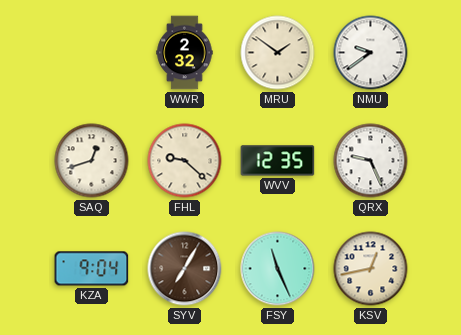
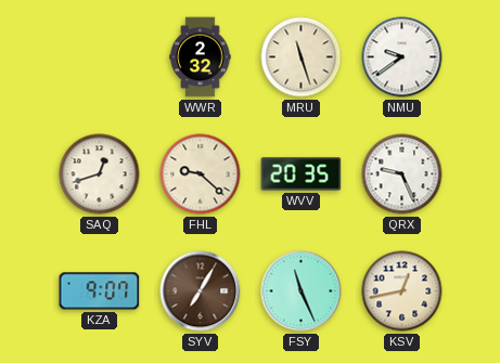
MRU: 1:51 -> 11:27 (302, 57)
WVV: 12:35 -> 20:35 (302, 174)
KZA: 9:04 -> 9:07 (100, 291)
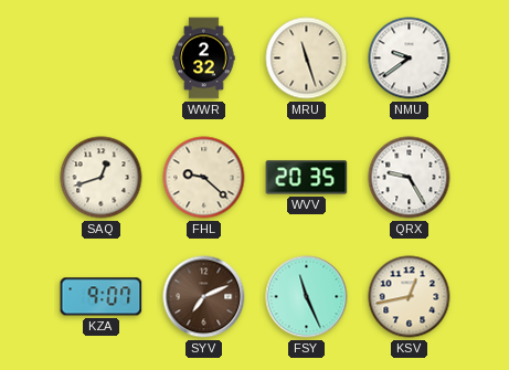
QRX: 9:26 -> 9:25 (410, 178)
SYV: 7:05 -> 7:11 (204, 297)
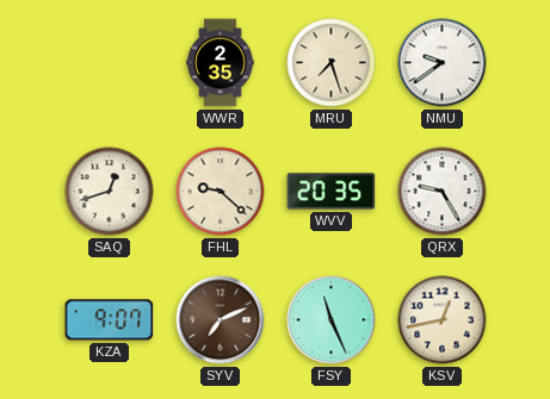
WWR: 2:32 -> 2:35 (221, 63)
MRU: 11:27 -> 7:27 (332, 63)
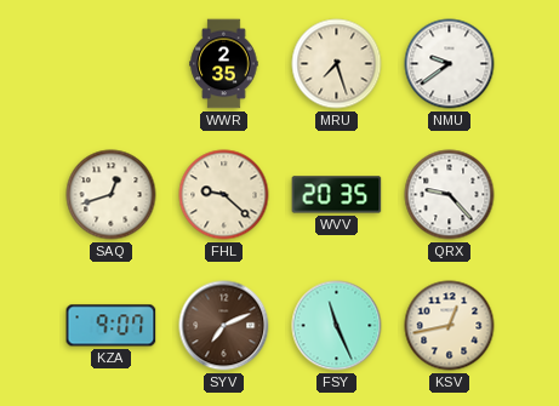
QRX: 9:25 -> 9:23 (450, 195)
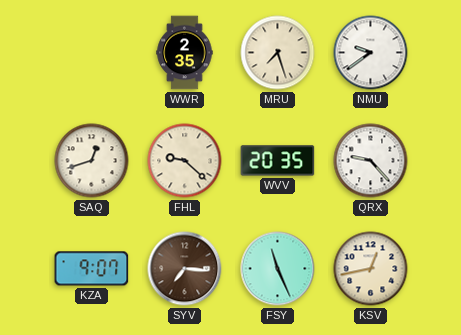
SYV: 7:11 -> 7:16 (185, 269)
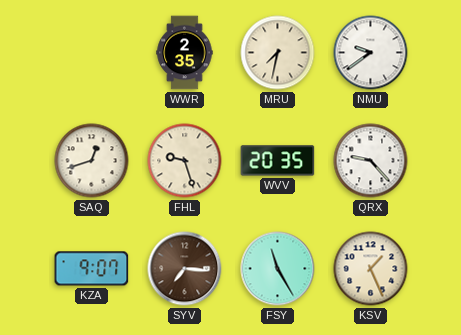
MRU: 7:27 -> 7:32 (278, 53)
FHL: 9:22 -> 9:27 (185, 161)
FSY: 11:26 -> 11:25 (278, 269)
KSV: 12:43 -> 1:26 (371, 269)
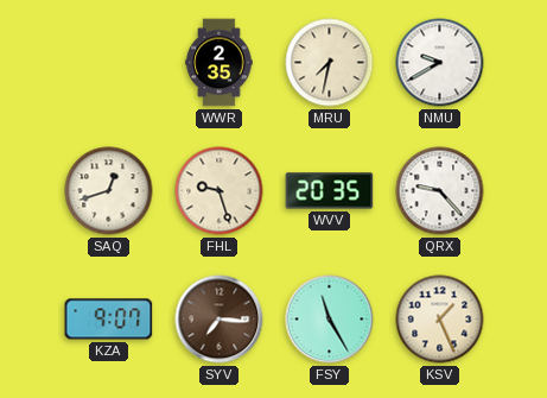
NMU: 9:39 -> 9:40 (440, 63)
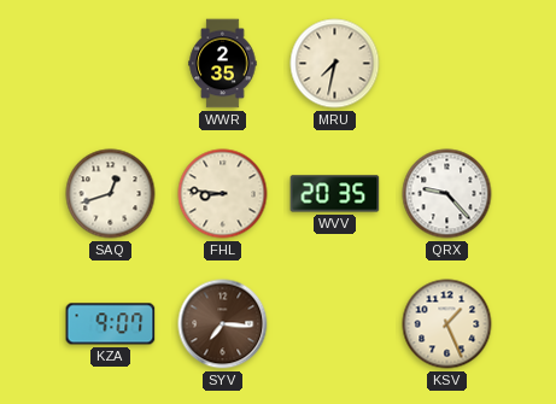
NMU: 9:40 -> none (440, 63)
FHL: 9:27 -> 8:46 (223, 194)
FSY: 11:25 -> none (330, 320)
